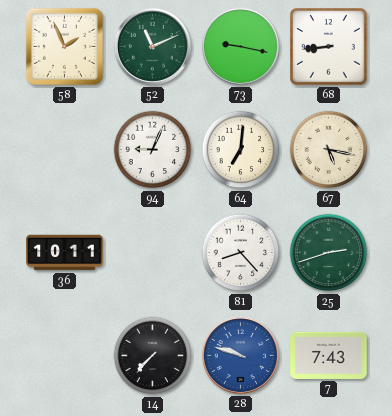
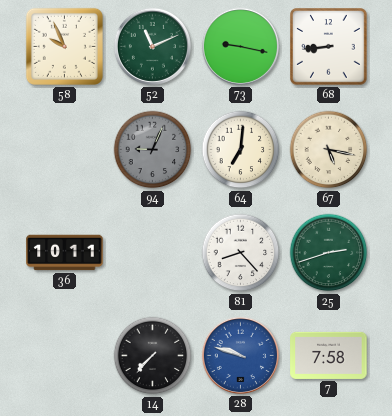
58: 1:56 -> 9:56 (64, 46)
94 dial: white -> grey (153, 150)
7: 7:43 -> 7:58 (329, 355)
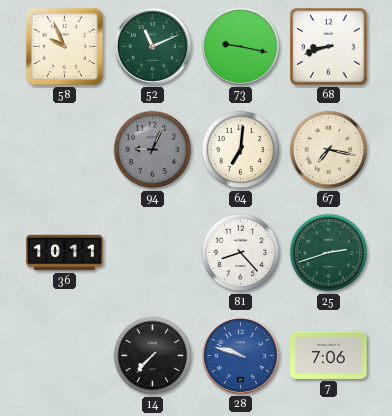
68: 8:44 -> 8:42 (329, 47)
67: 5:17 -> 7:17 (329, 150)
7: 7:58 -> 7:06 (329, 355)
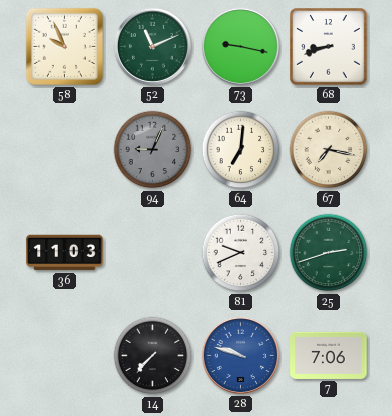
36: 10:11 -> 11:03 (65, 253)
81: 8:23 -> 9:41 (241, 253)
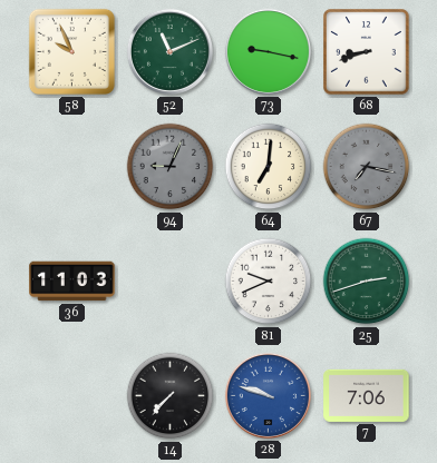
67 dial: cream -> grey (367, 167)
